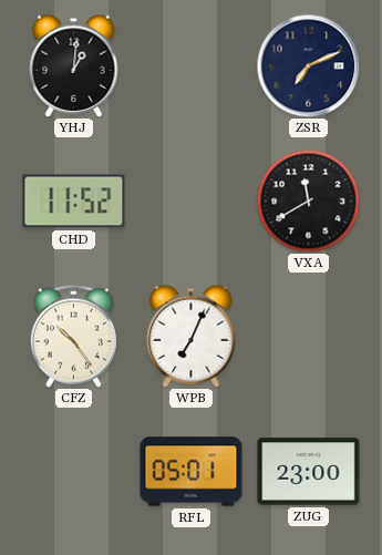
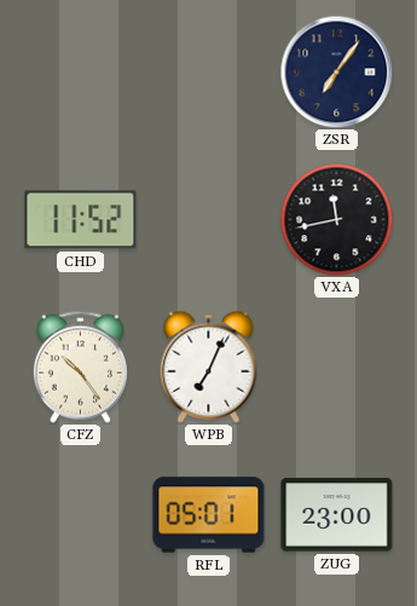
YHJ: 1:01 -> none (74, 65)
ZSR: 7:11 -> 7:06 (336, 71)
VXA: 11:40 -> 11:43 (336, 219)
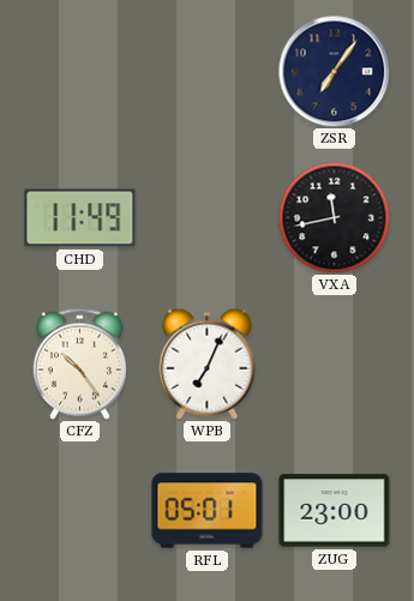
CHD: 11:52 -> 11:49 (80, 218)
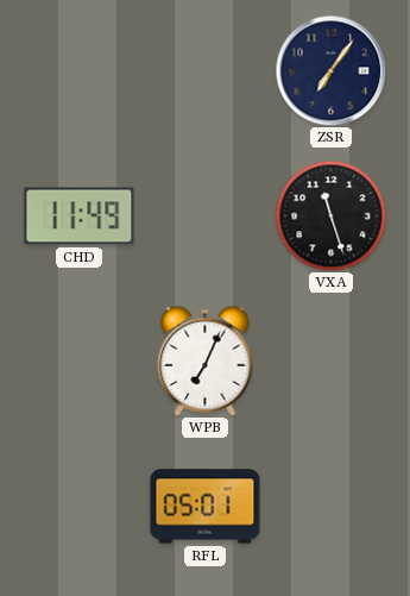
VXA: 11:43 -> 11:27 (330, 215)
CFZ: 10:24 -> none (79, 363)
ZUG: 23:00 -> none (335, 511)
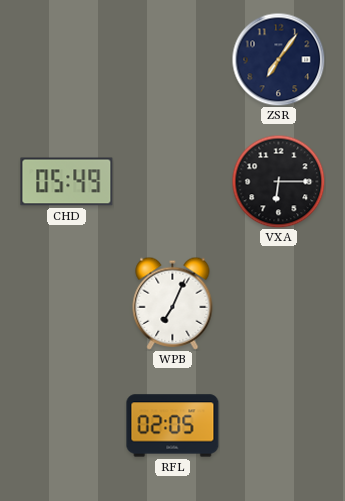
CHD: 11:49 -> 05:49 (67, 182)
VXA: 11:27 -> 6:15 (278, 181)
RFL: 05:01 -> 02:05 (173, 426)
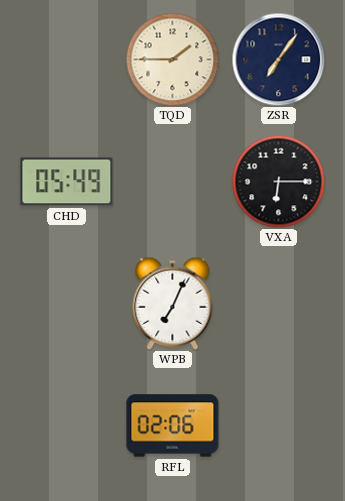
TQD: none -> 1:45 (172, 59)
RFL: 02:05 -> 02:06 (173, 426)
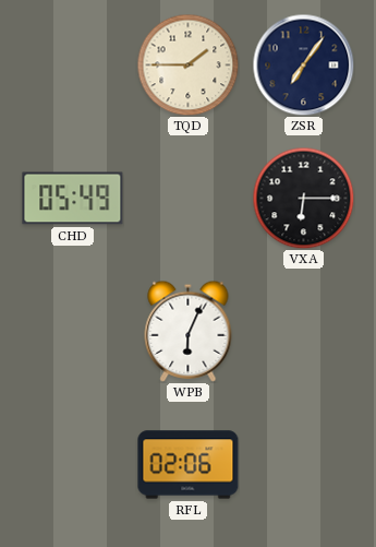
WPB: 7:04 -> 6:04 (189, 331)
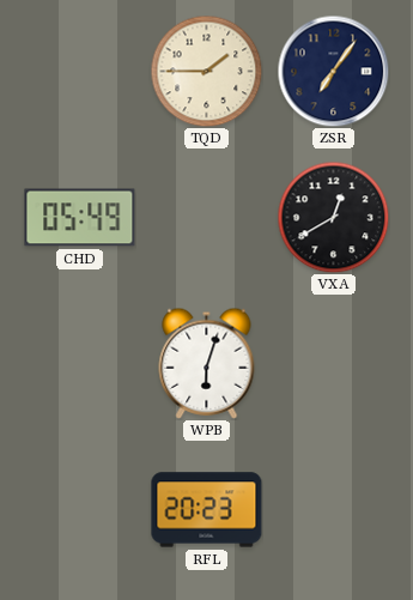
VXA: 6:15 -> 12:40 (333, 217)
WPB: 6:04 -> 6:03 (207, 363)
RFL: 02:06 -> 20:23 (207, 510)
